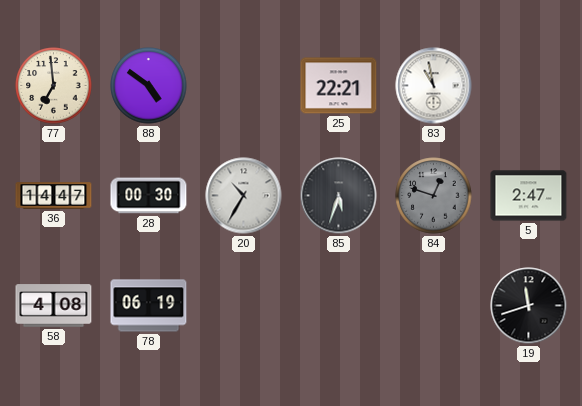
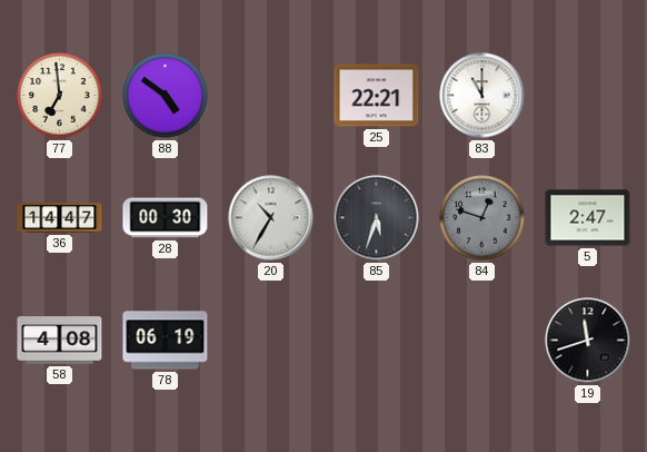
83: 10:58 -> 11:00 (482, 96)
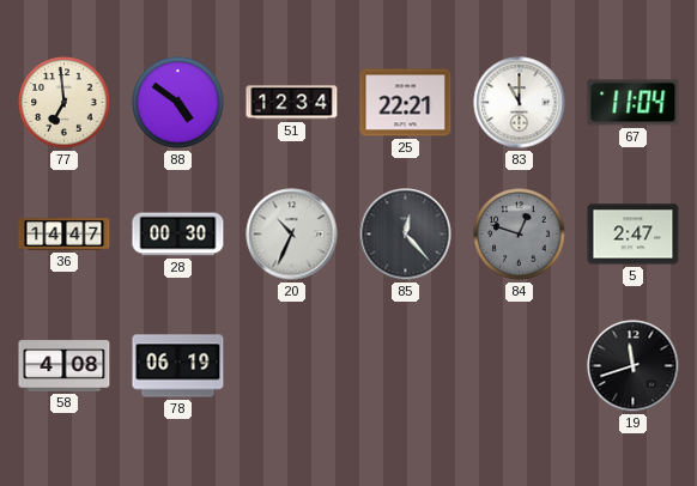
51: none -> 12:34 (292, 103)
67: none -> 11:04 (634, 103)
20: 10:35 -> 10:34 (292, 235)
85: 5:33 -> 12:23 (406, 235)
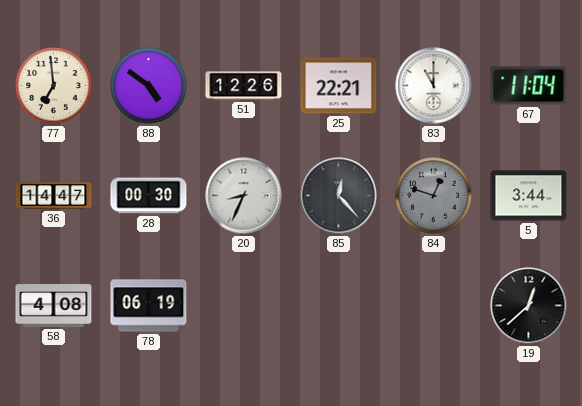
51: 12:34 -> 12:26 (244, 86)
20: 10:34 -> 8:34 (244, 196)
5: 2:47 -> 3:44 (529, 196)
19: 11:42 -> 12:38 (529, 306)
